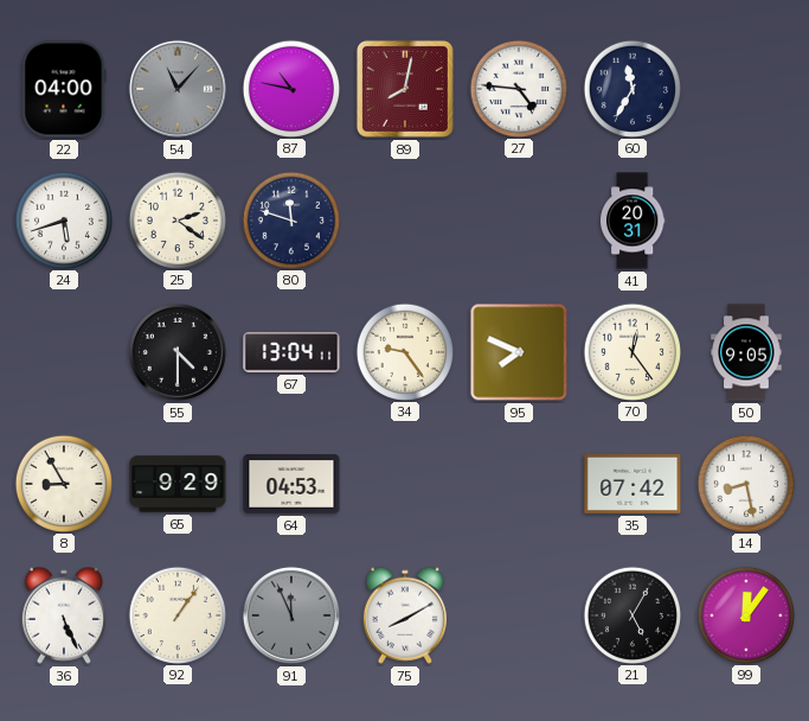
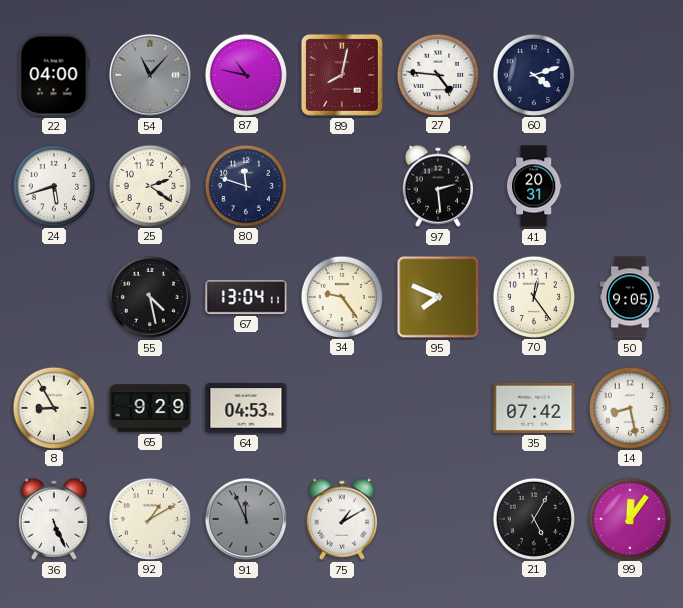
60: 11:35 -> 4:12 (533, 74)
97: none -> 2:29 (438, 186)
55: 4:30 -> 4:28 (150, 297)
92: 1:06 -> 1:10 (149, 518)
75: 8:10 -> 1:10 (342, 519)
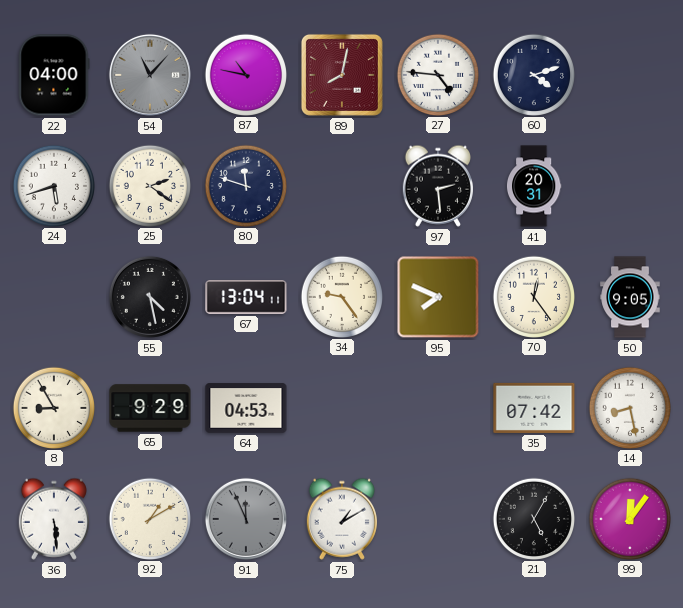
36: 5:26 -> 5:29 (54, 519)
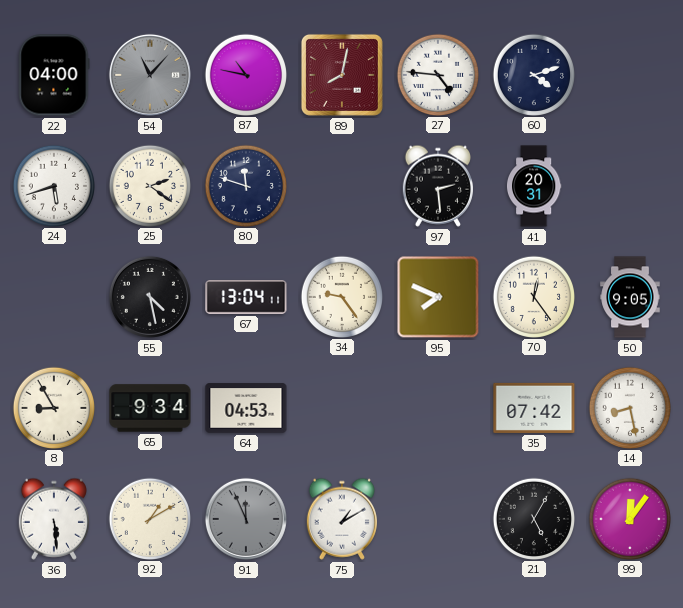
65: 9:29 -> 9:34 (150, 408)
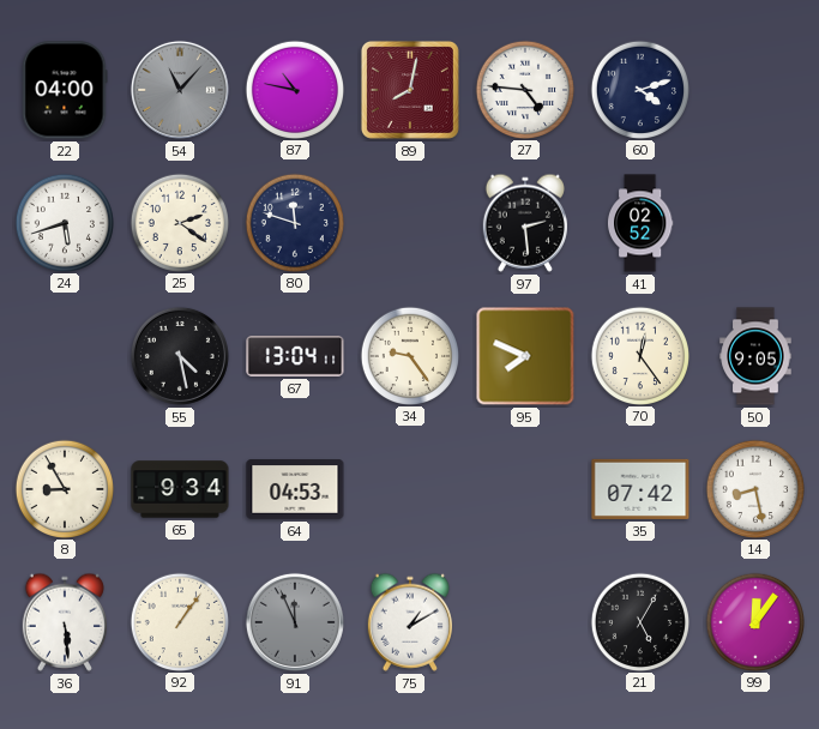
41: 20:31 -> 02:52 (640, 223)
92: 1:10 -> 1:06 (179, 621)
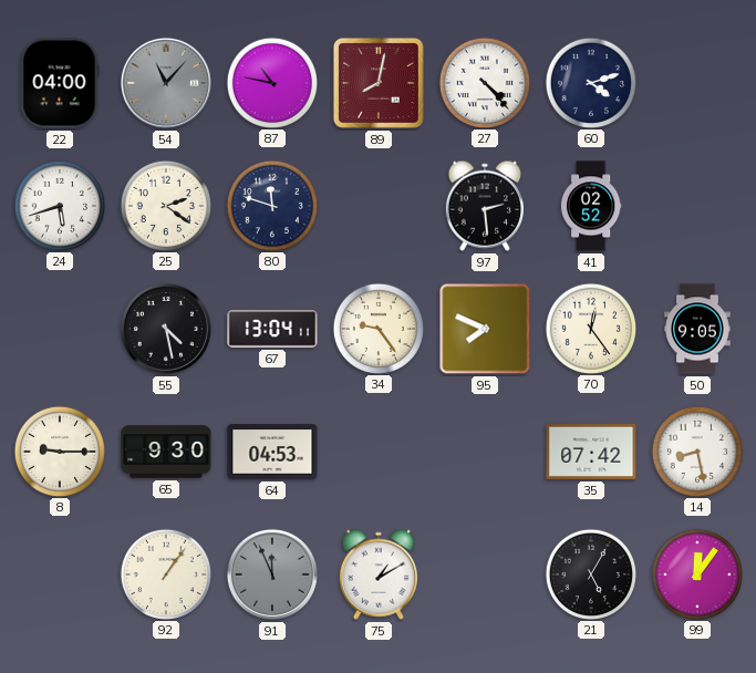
27: 4:46 -> 4:23 (484, 82)
8: 8:55 -> 9:15 (59, 451)
65: 9:34 -> 9:30 (166, 452)
36: 5:29 -> none (65, 622)
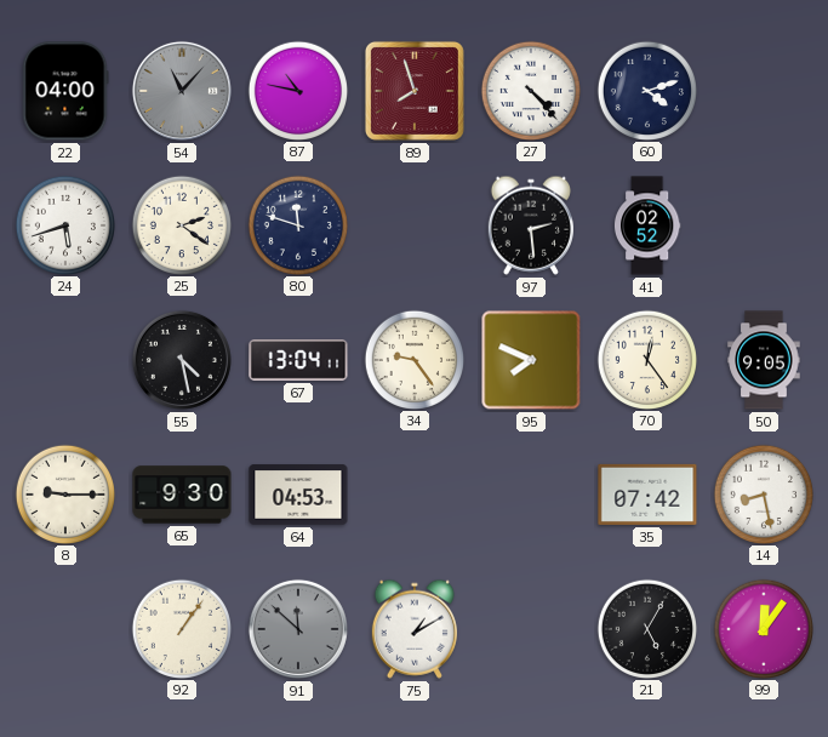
89: 8:02 -> 7:57 (415, 91)
91: 11:56 -> 11:52 (298, 629)
